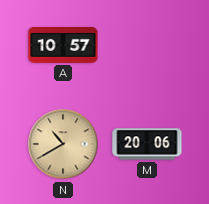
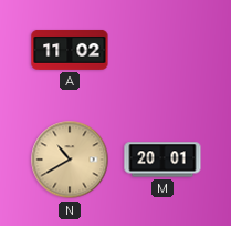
A: 10:57 -> 11:02 (70, 50)
M: 20:06 -> 20:01 (162, 160)
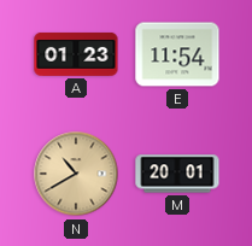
A: 11:02 -> 01:23 (76, 54)
E: none -> 11:54 (177, 54)
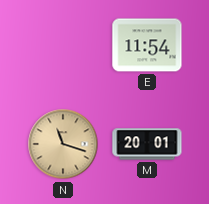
A: 01:23 -> none (76, 54)
N: 10:40 -> 11:18 (63, 144)
